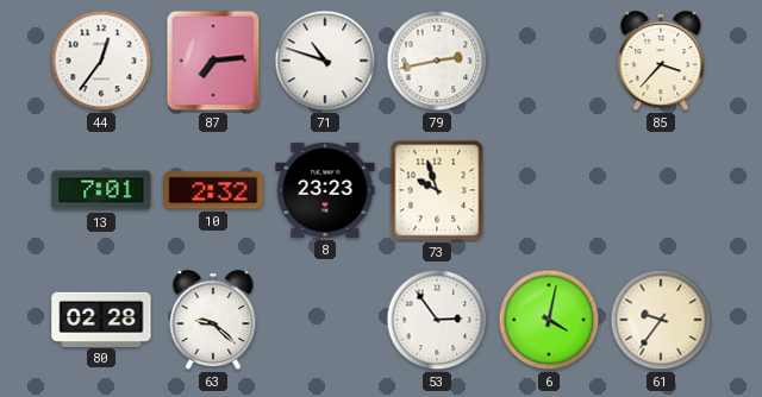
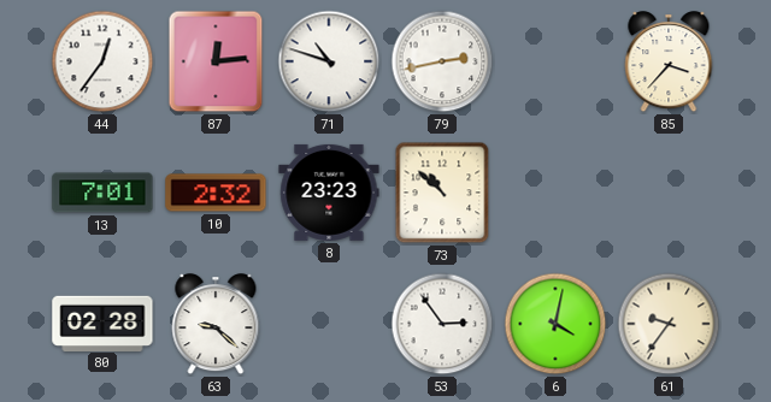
87: 7:14 -> 12:14 (216, 61)
73: 9:57 -> 10:52 (442, 193)
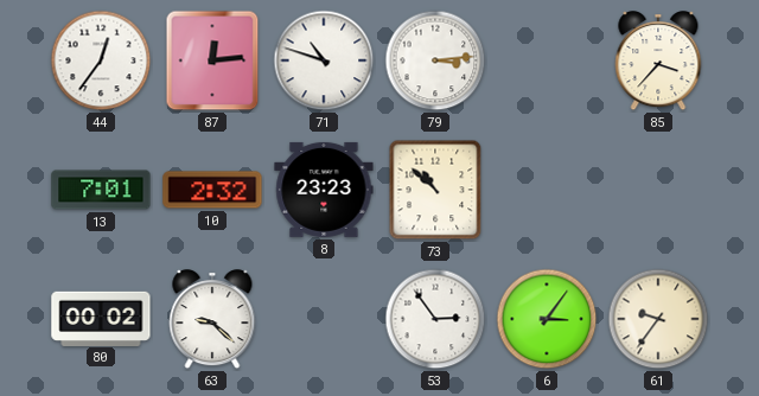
79: 2:43 -> 3:14 (435, 60)
80: 02:28 -> 00:02 (101, 318)
6: 4:02 -> 3:06 (547, 319)
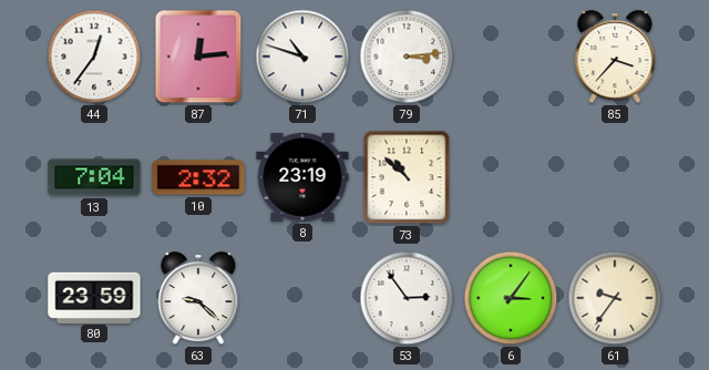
13: 7:01 -> 7:04 (94, 177)
8: 23:23 -> 23:19 (302, 177)
80: 00:02 -> 23:59 (94, 297)
